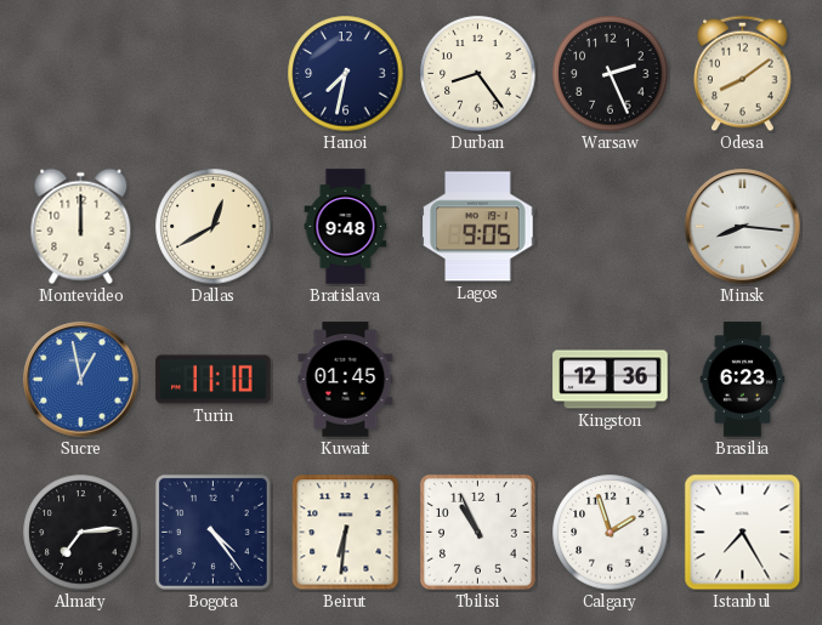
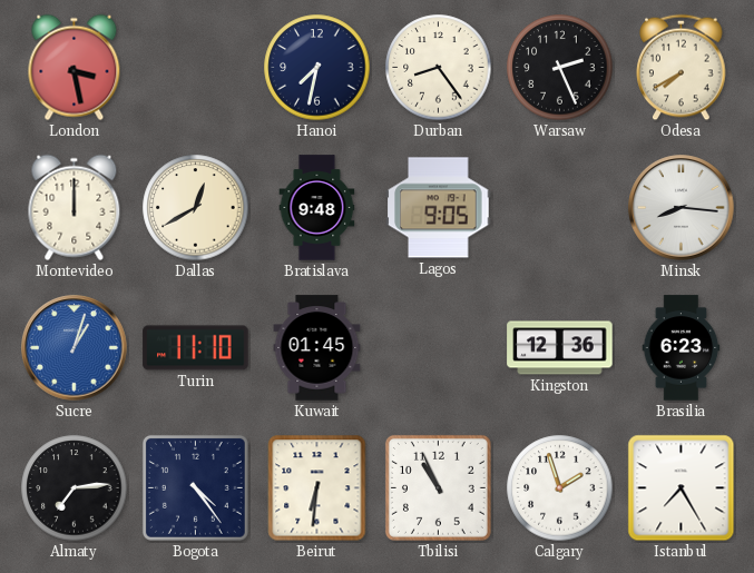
London: none -> 3:28 (75, 68)
Odesa: 8:09 -> 7:40 (682, 68)
Sucre: 12:58 -> 1:03 (75, 348)
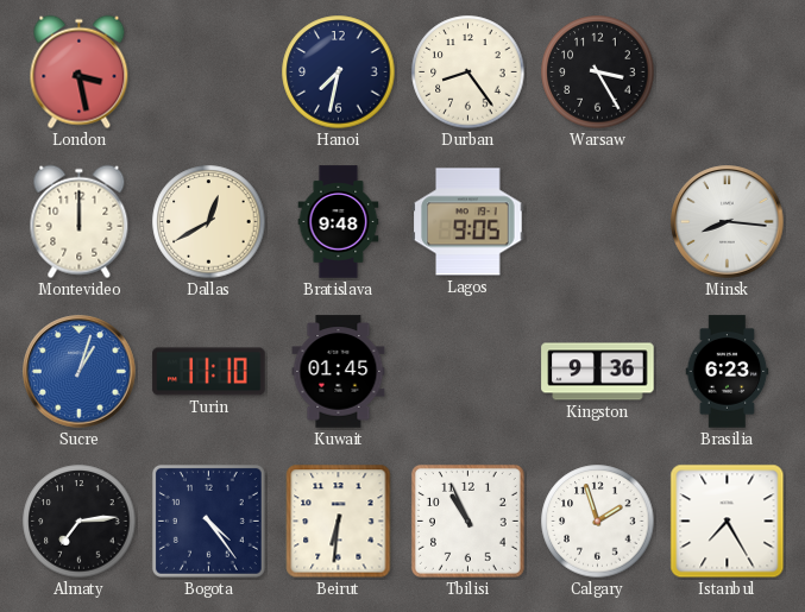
Warsaw: 2:26 -> 3:25 (598, 72)
Odesa: 7:40 -> none (682, 68)
Kingston: 12:36 -> 9:36 (598, 372)
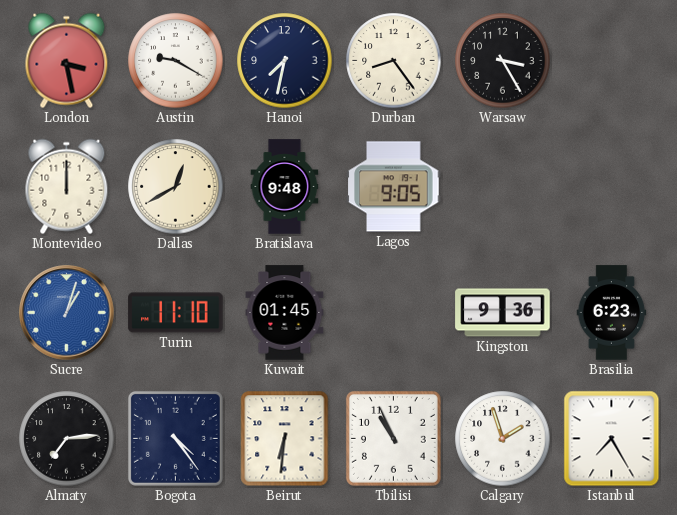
Austin: none -> 9:20 (176, 61)
Minsk: 8:16 -> none (728, 222)
